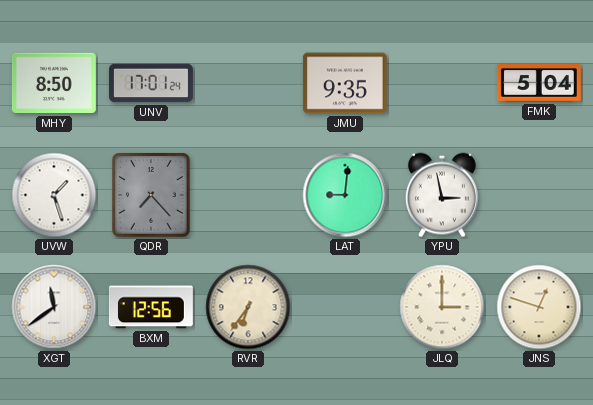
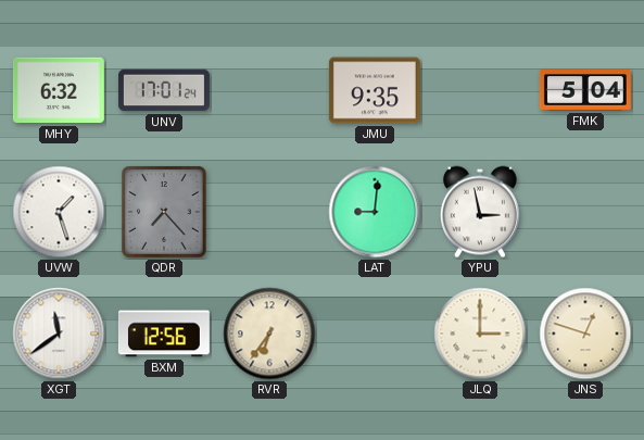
MHY: 8:50 -> 6:32 (59, 90)
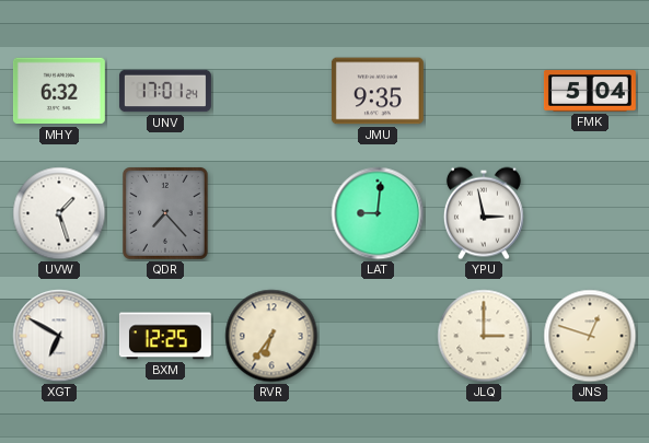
XGT: 11:39 -> 6:50 (59, 336)
BXM: 12:56 -> 12:25 (165, 336)
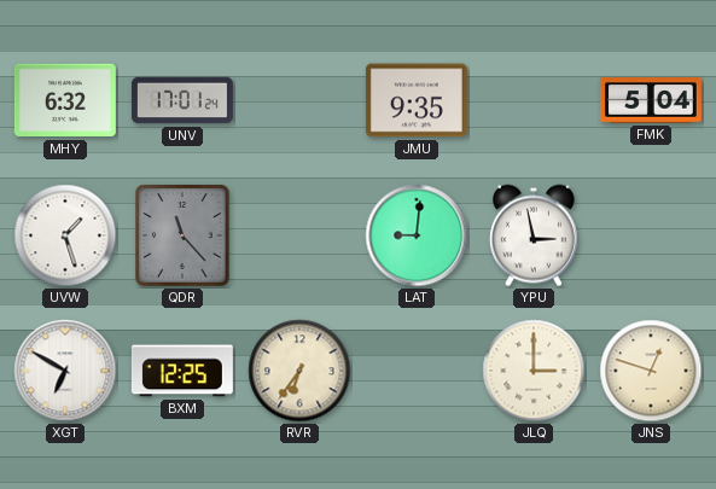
QDR: 7:23 -> 11:23 (184, 237)
